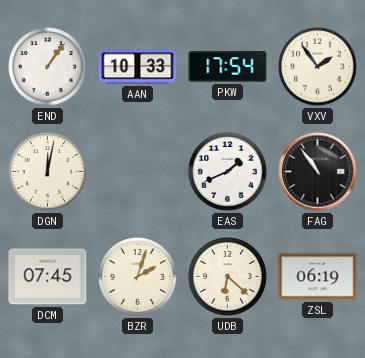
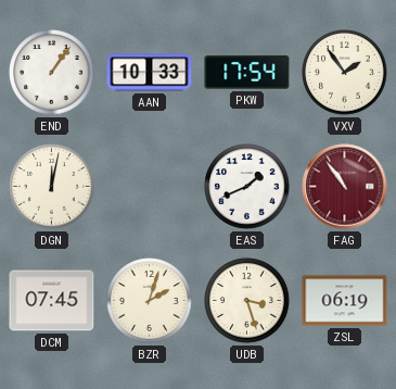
FAG dial: black -> burgundy (345, 187)
UDB: 6:22 -> 3:27 (247, 301)
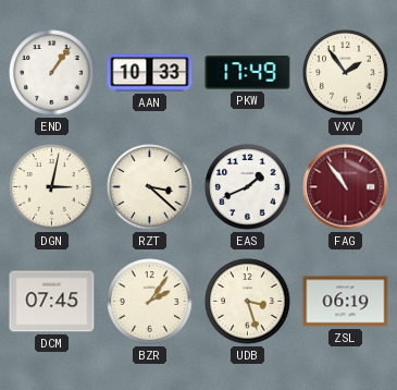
PKW: 17:54 -> 17:49 (248, 73)
DGN: 12:02 -> 3:02 (52, 187)
RZT: none -> 3:22 (150, 187)
BZR: 2:03 -> 2:06 (150, 302)
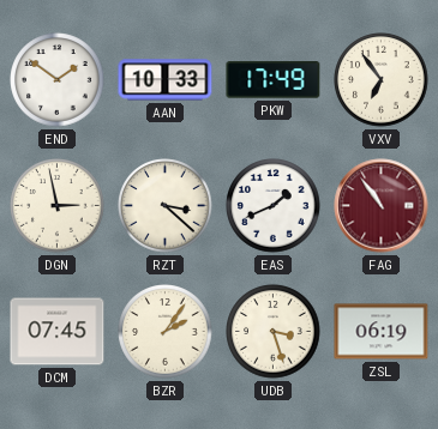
END: 1:06 -> 1:51 (58, 80)
VXV: 1:54 -> 6:54 (382, 80)
DGN: 3:02 -> 2:58 (58, 206)
